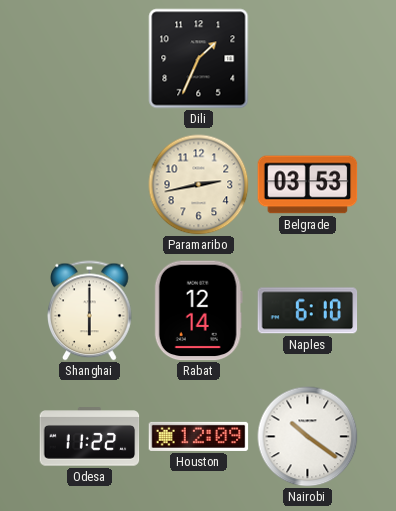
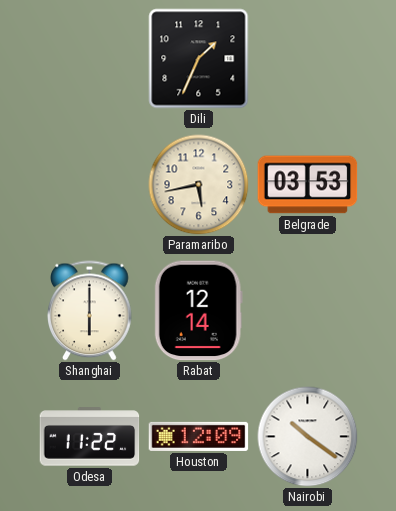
Paramaribo: 2:43 -> 5:43 (199, 185)
Naples: 6:10 -> none (308, 311)
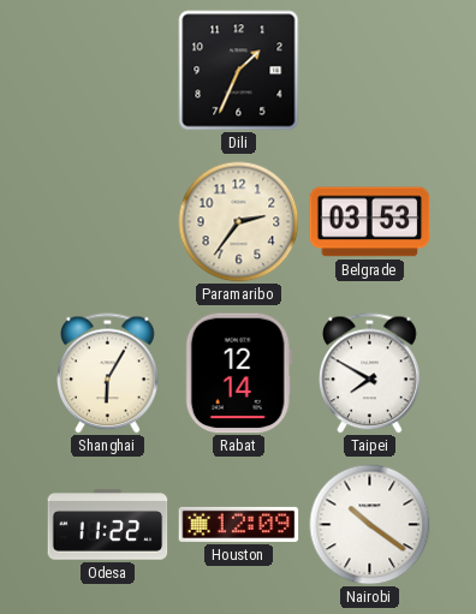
Paramaribo: 5:43 -> 2:36 (239, 222)
Shanghai: 6:00 -> 6:05 (108, 374)
Taipei: none -> 7:50 (370, 374)
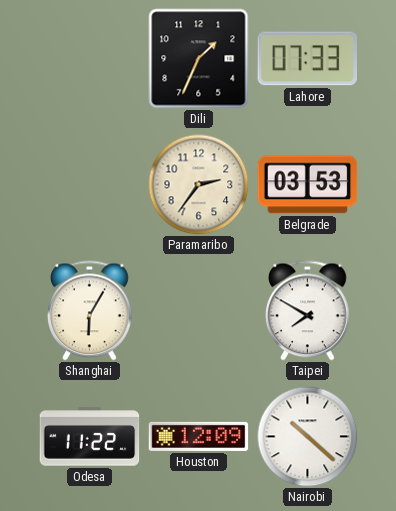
Lahore: none -> 07:33 (307, 59)
Rabat: 12:14 -> none (238, 374)
Nairobi: 10:21 -> 10:22 (308, 437)
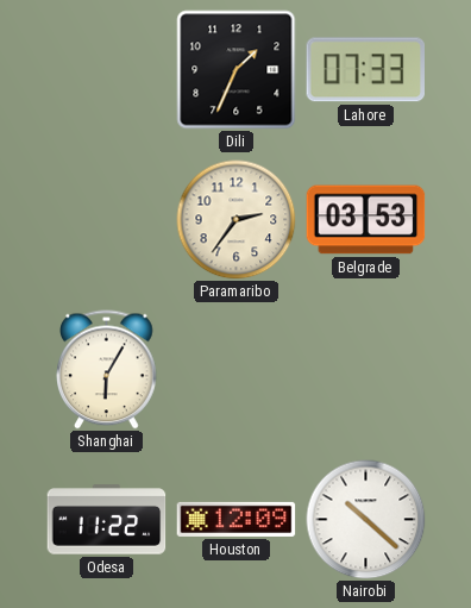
Taipei: 7:50 -> none (308, 311)
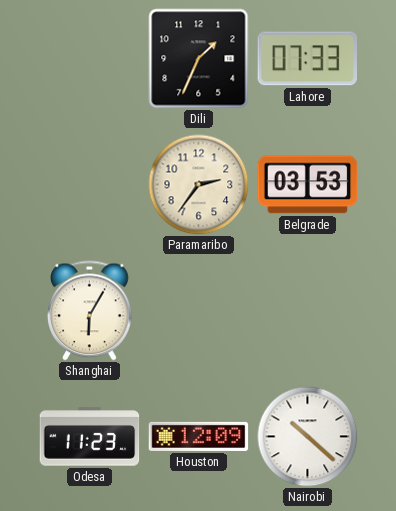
Odesa: 11:22 -> 11:23 (90, 437)
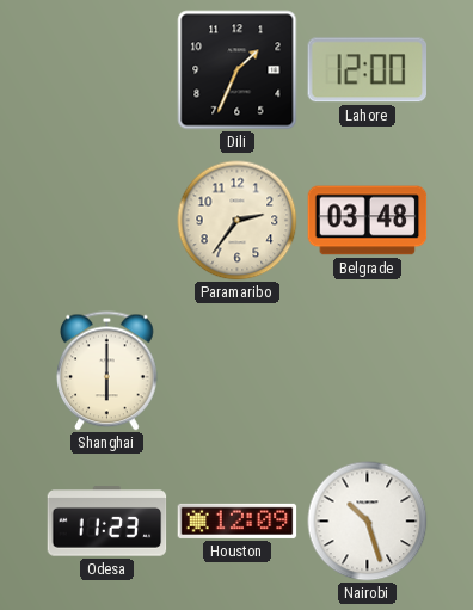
Lahore: 07:33 -> 12:00 (367, 70)
Belgrade: 03:53 -> 03:48 (368, 221)
Shanghai: 6:05 -> 6:00 (107, 371)
Nairobi: 10:22 -> 10:27 (368, 522)
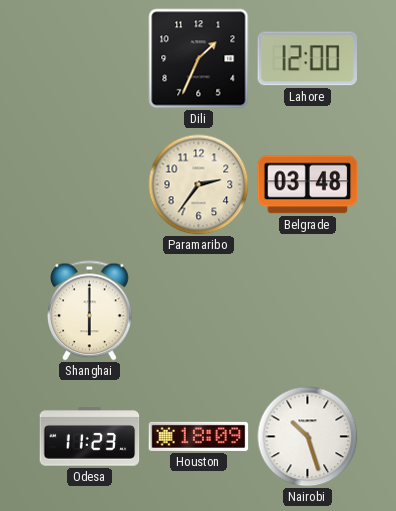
Houston: 12:09 -> 18:09 (199, 436)
